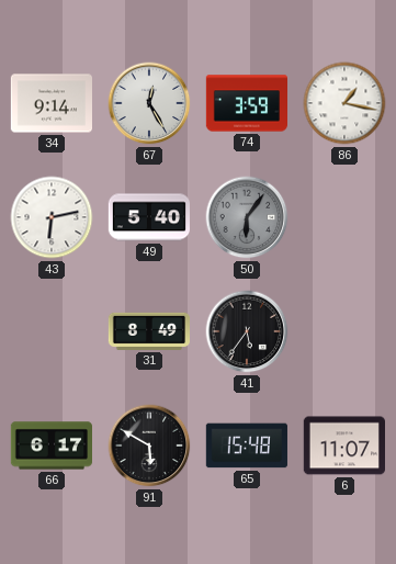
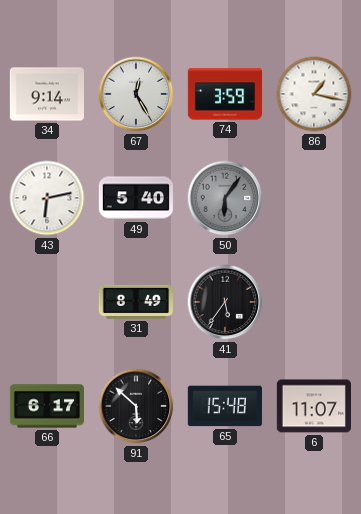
91: 5:50 -> 5:52 (136, 406)
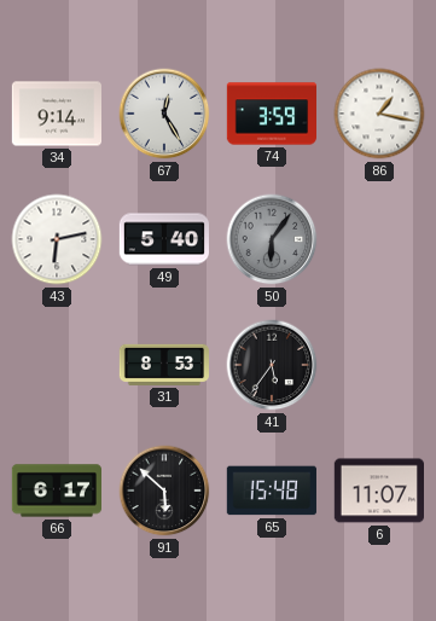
31: 8:49 -> 8:53 (163, 365)
